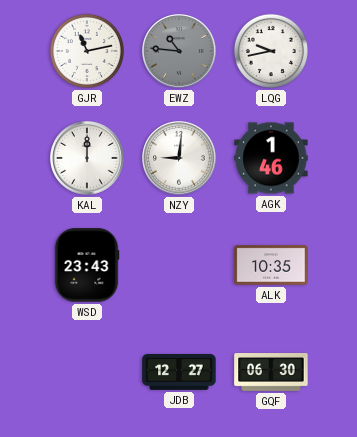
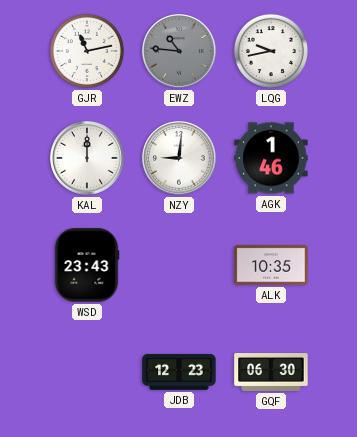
JDB: 12:27 -> 12:23 (179, 372)
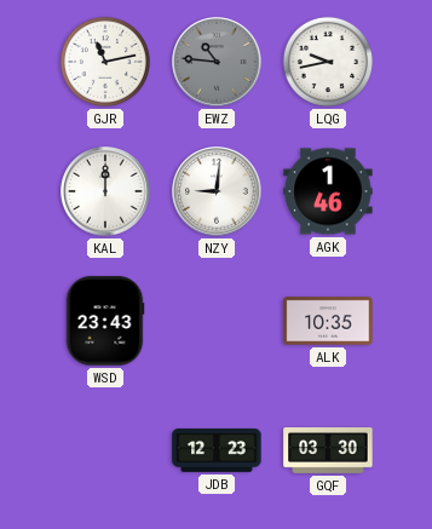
GQF: 06:30 -> 03:30 (328, 452)
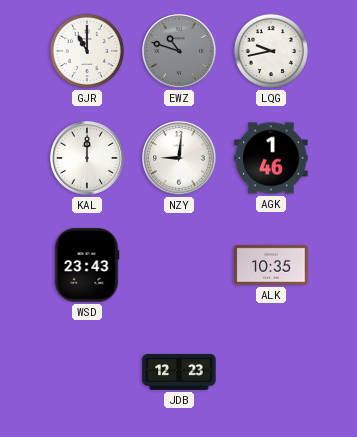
GJR: 11:13 -> 11:00 (87, 51)
EWZ: 10:46 -> 10:48 (179, 51)
GQF: 03:30 -> none (328, 452)
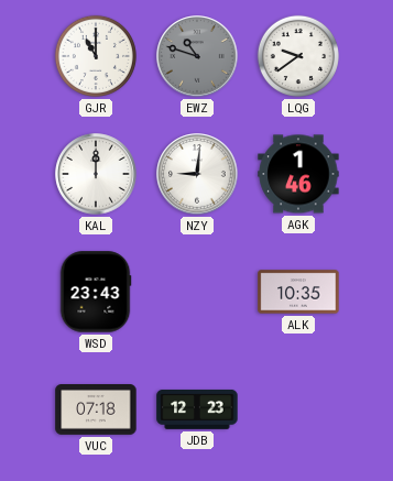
LQG: 9:43 -> 9:39 (298, 56)
VUC: none -> 07:18 (96, 411)
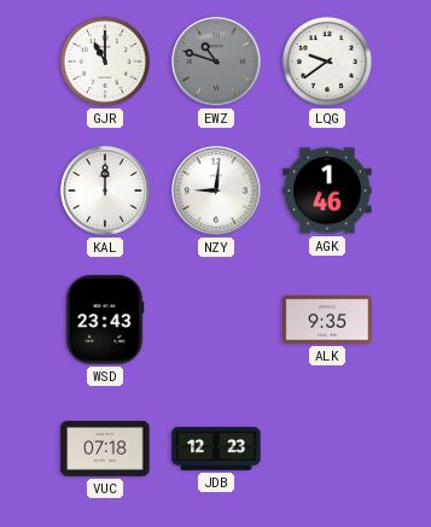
ALK: 10:35 -> 9:35 (327, 320)
